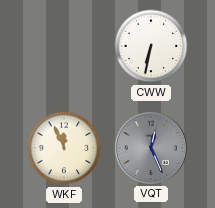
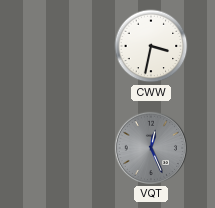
CWW: 6:32 -> 3:32 (151, 46)
WKF: 11:56 -> none (64, 148)
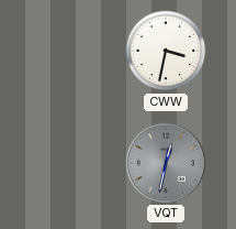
VQT: 12:26 -> 12:32 (166, 163)
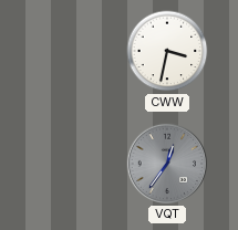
VQT: 12:32 -> 12:36 (167, 164)
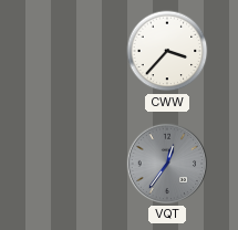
CWW: 3:32 -> 3:37 (167, 51)
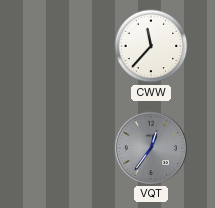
CWW: 3:37 -> 11:37 (151, 46)
